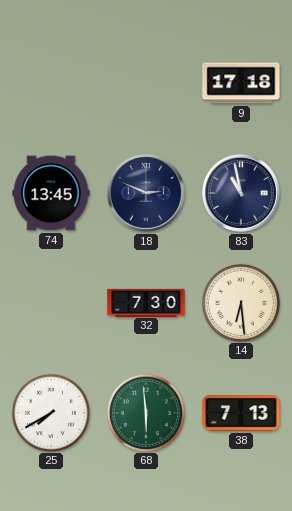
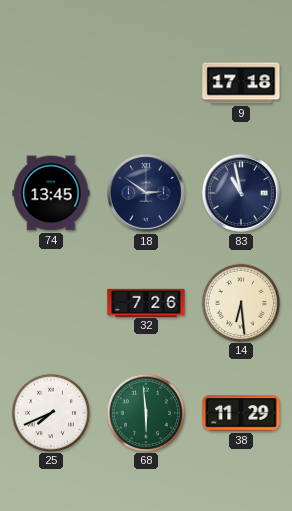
18: 2:49 -> 2:51 (146, 193)
32: 7:30 -> 7:26 (146, 302)
25: 7:40 -> 7:41 (50, 412)
38: 7:13 -> 11:29 (241, 413)
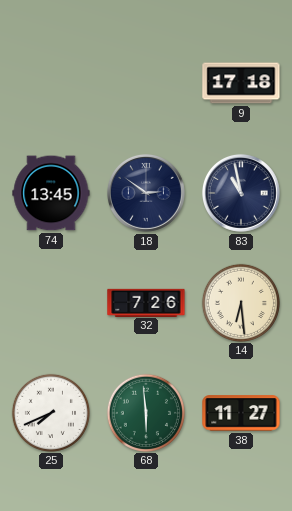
38: 11:29 -> 11:27 (241, 413)
